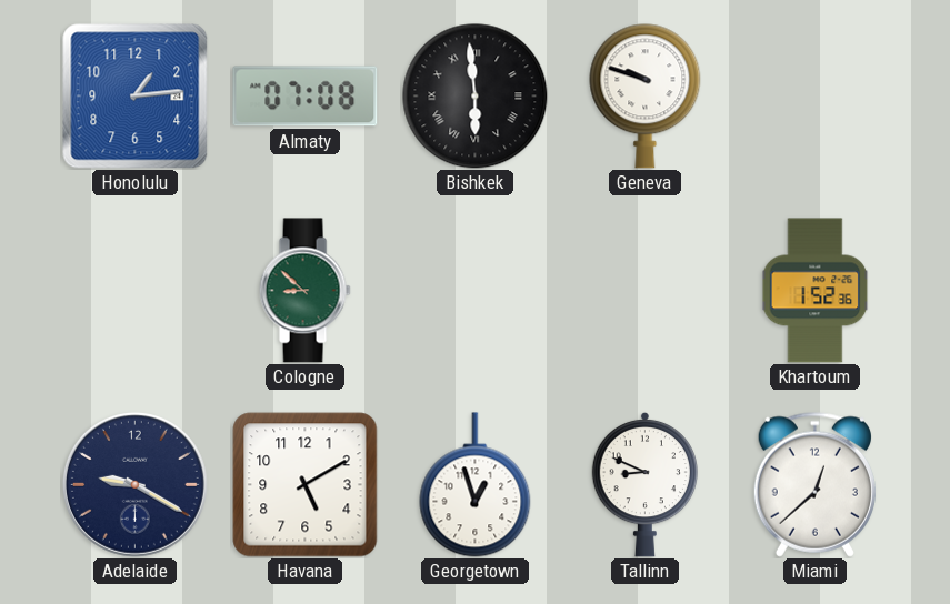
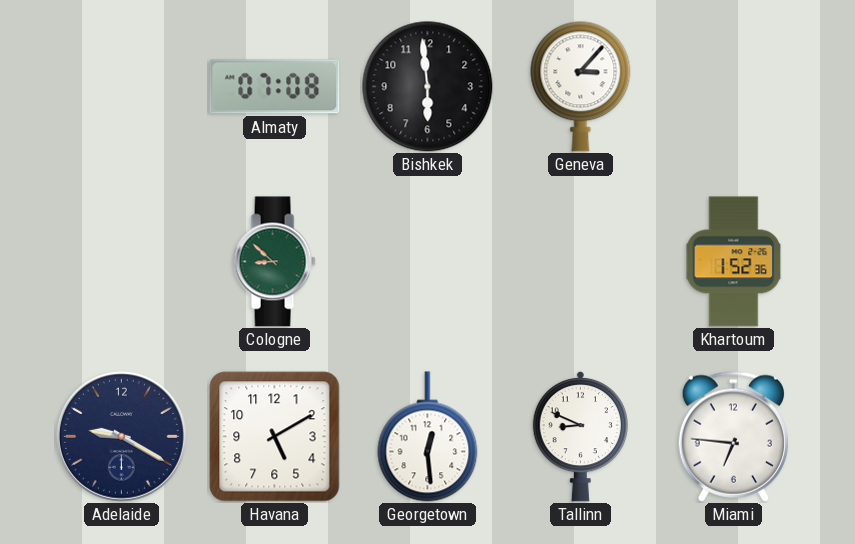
Honolulu: 1:14 -> none (136, 97)
Bishkek numerals: Roman -> Arabic (428, 87)
Geneva: 9:48 -> 3:07 (581, 87)
Georgetown: 12:57 -> 12:29 (428, 437)
Miami: 12:38 -> 6:46 (733, 436)
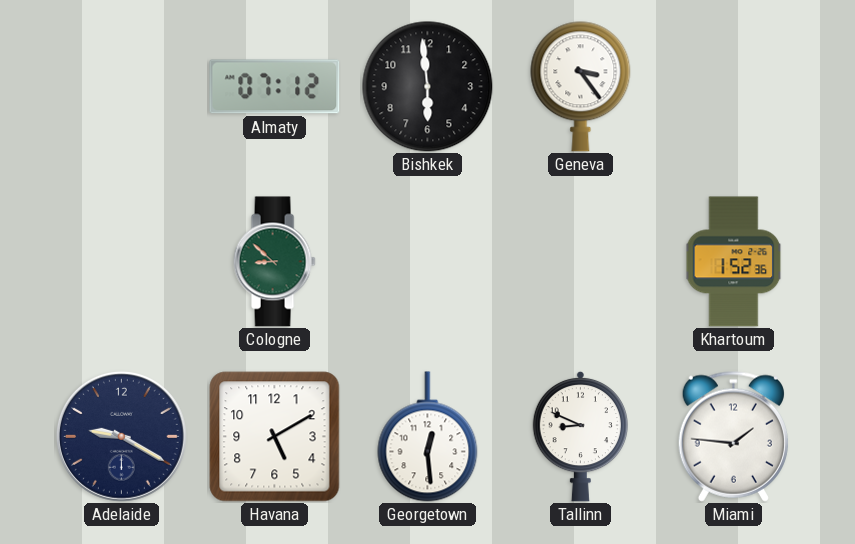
Almaty: 07:08 -> 07:12 (275, 87)
Geneva: 3:07 -> 3:24 (581, 87)
Miami: 6:46 -> 1:46 (733, 436)
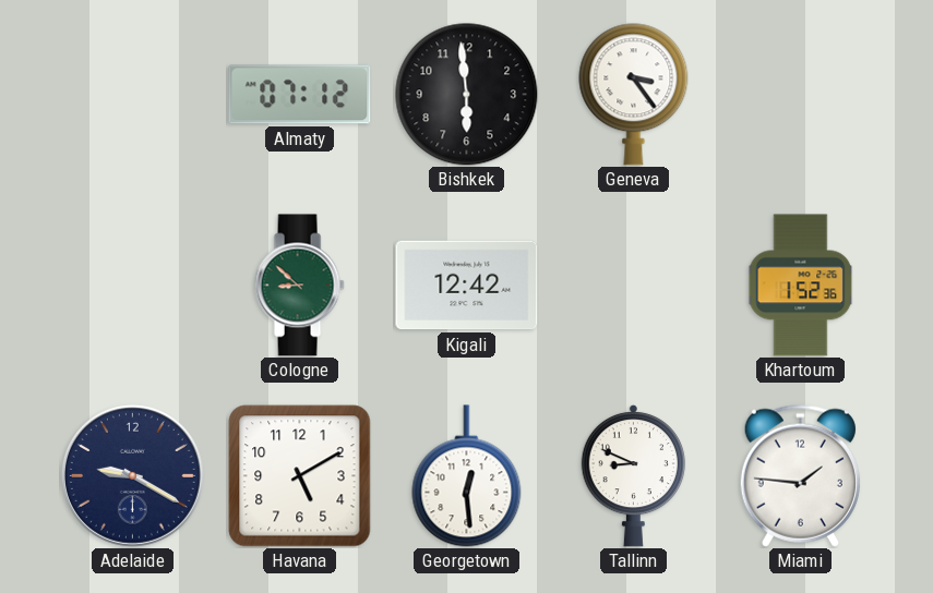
Kigali: none -> 12:42 (467, 286)
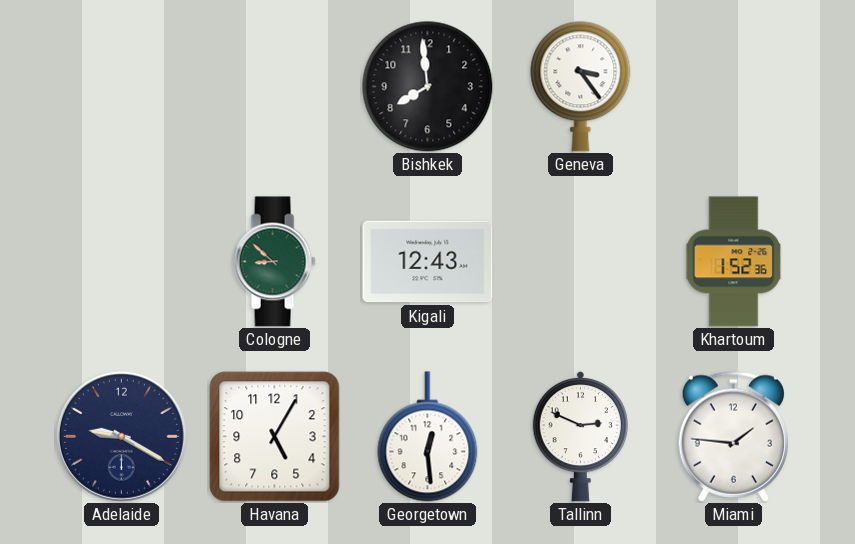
Almaty: 07:12 -> none (300, 95)
Bishkek: 5:59 -> 7:59 (428, 87)
Kigali: 12:42 -> 12:43 (428, 262)
Havana: 5:10 -> 5:05 (275, 437)
Tallinn: 8:49 -> 2:49 (580, 436)
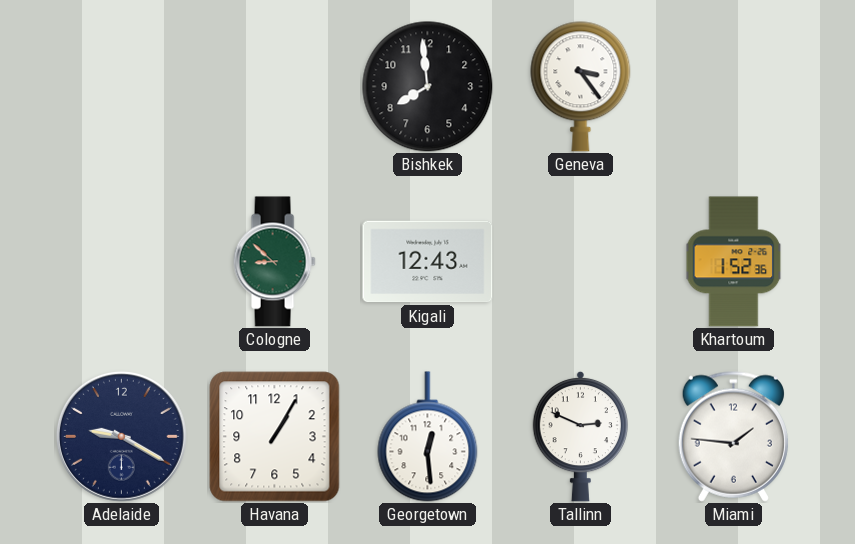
Havana: 5:05 -> 1:05 (275, 437)
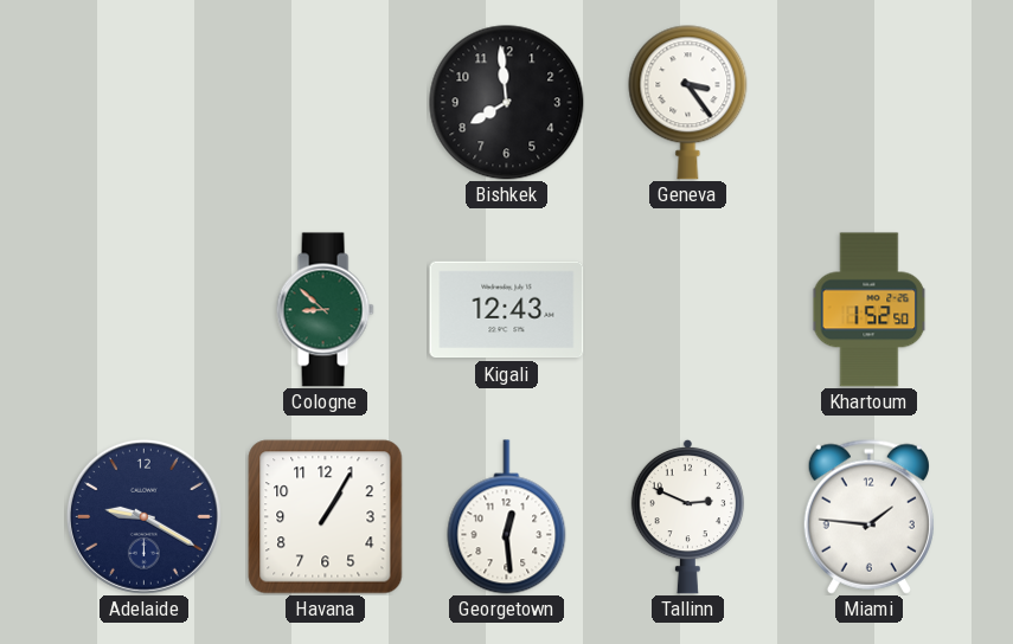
Khartoum: 1:52:36 -> 1:52:50 (870, 310)
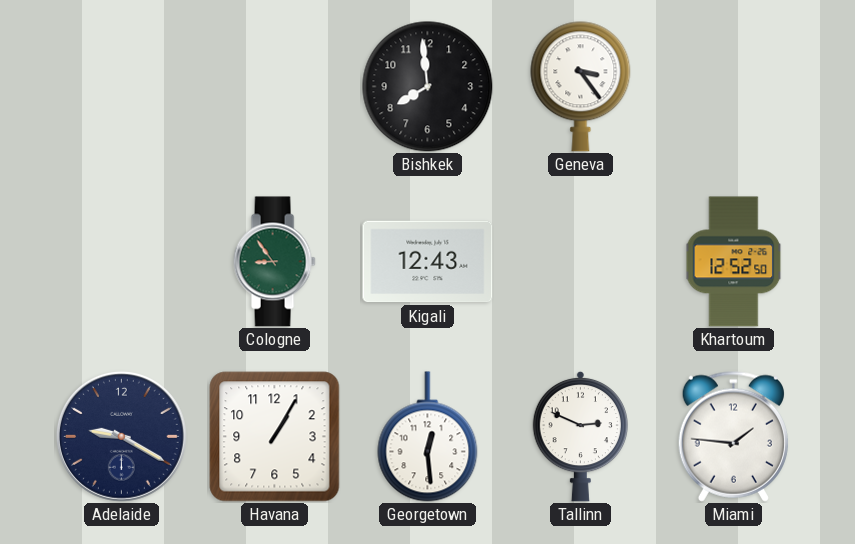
Cologne: 8:52 -> 8:54 (274, 262)
Khartoum: 1:52 -> 12:52 (734, 262)
